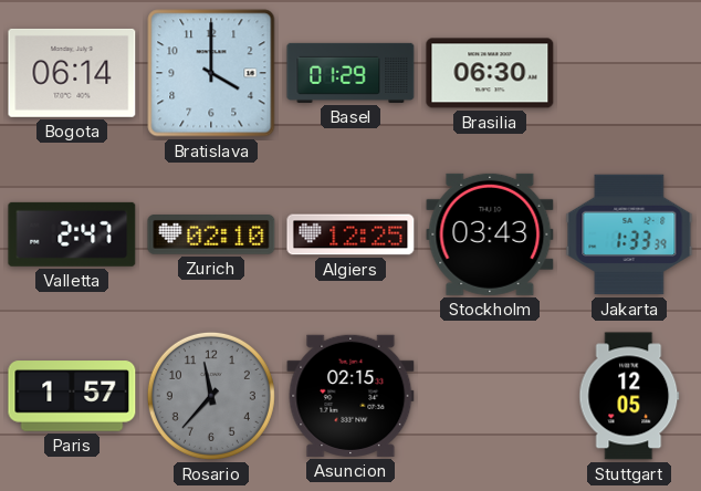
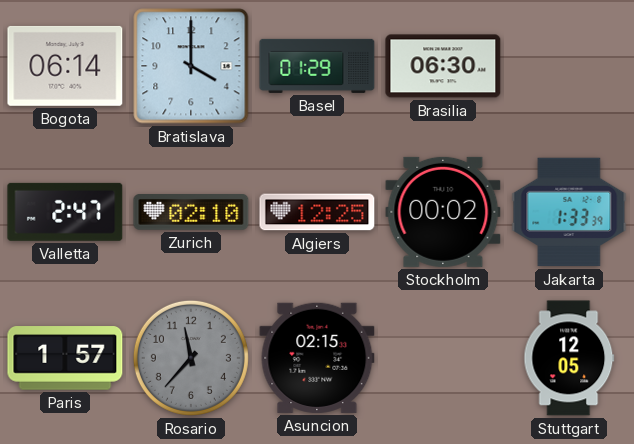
Stockholm: 03:43 -> 00:02 (443, 212)
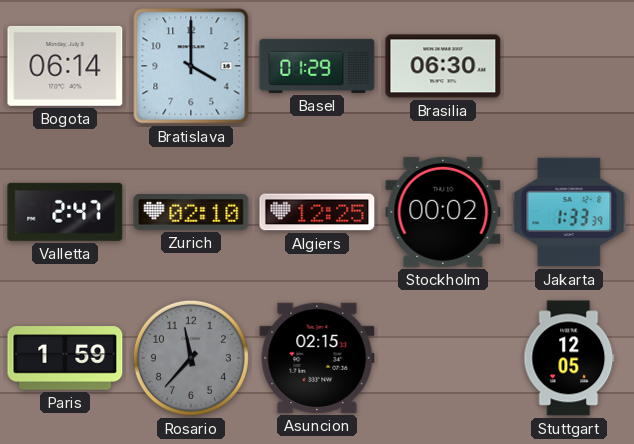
Paris: 1:57 -> 1:59 (65, 358)
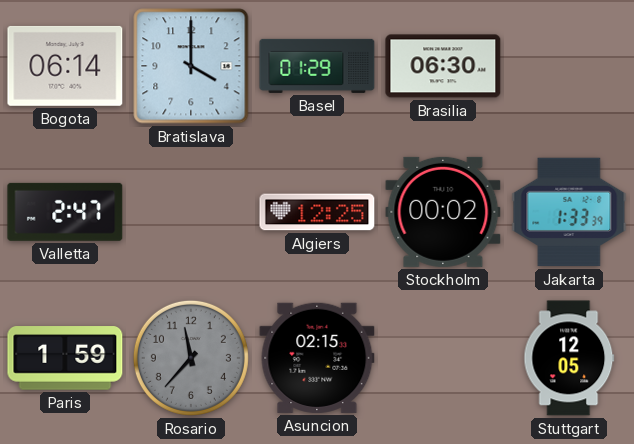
Zurich: 02:10 -> none (191, 213)
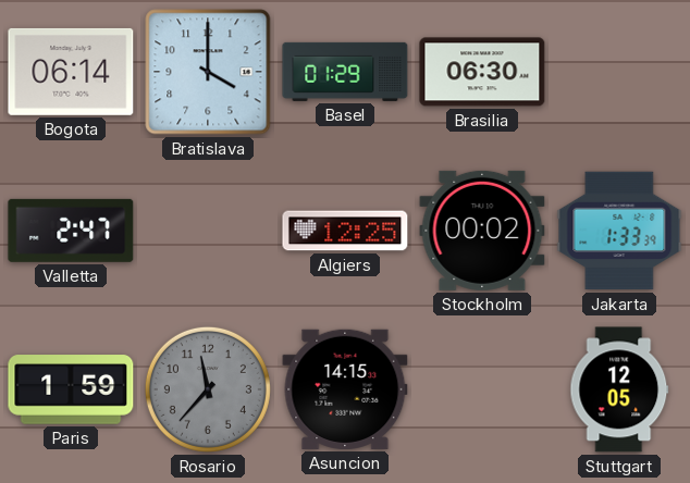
Asuncion: 02:15 -> 14:15 (345, 389)
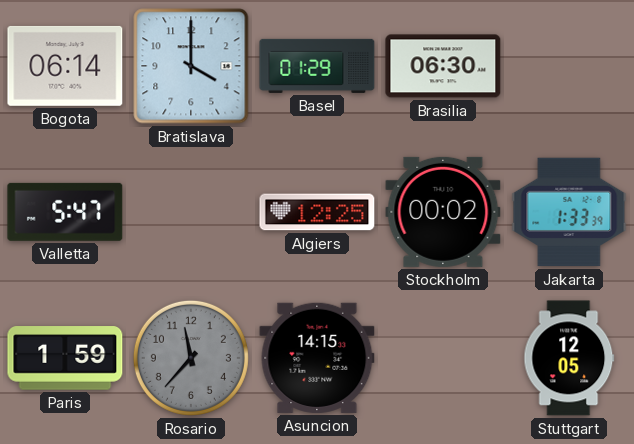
Valletta: 2:47 -> 5:47 (65, 212)
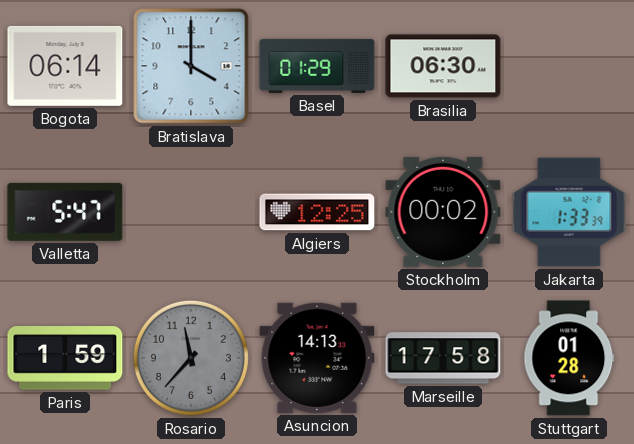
Asuncion: 14:15 -> 14:13 (317, 358)
Marseille: none -> 17:58 (443, 358)
Stuttgart: 12:05 -> 01:28 (569, 358)
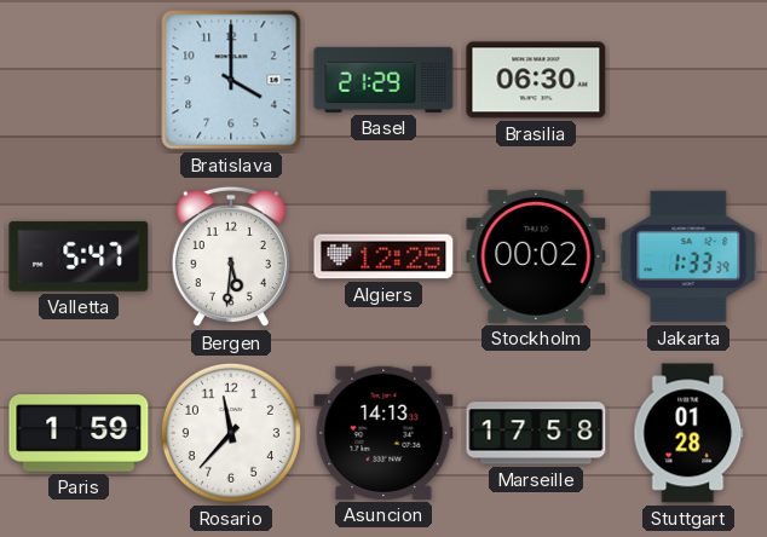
Bogota: 06:14 -> none (65, 66)
Basel: 01:29 -> 21:29 (383, 80)
Bergen: none -> 5:31 (231, 256)
Rosario dial: grey -> white (231, 433)
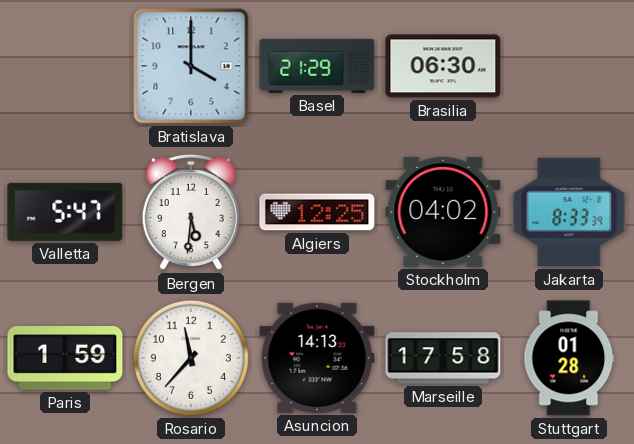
Stockholm: 00:02 -> 04:02 (443, 212)
Jakarta: 1:33 -> 8:33 (569, 212)
